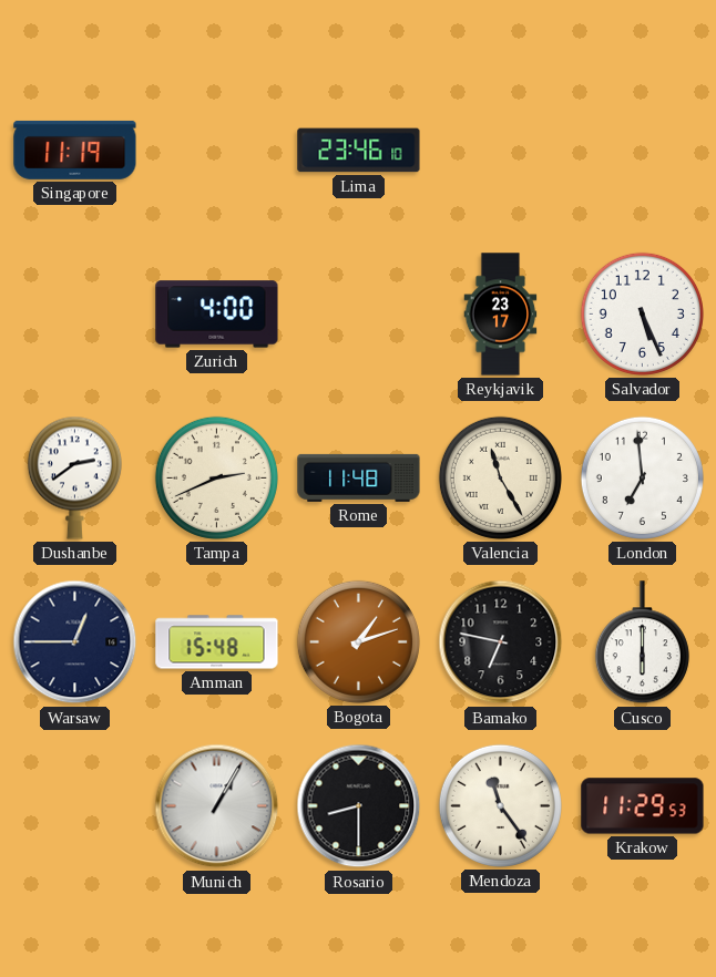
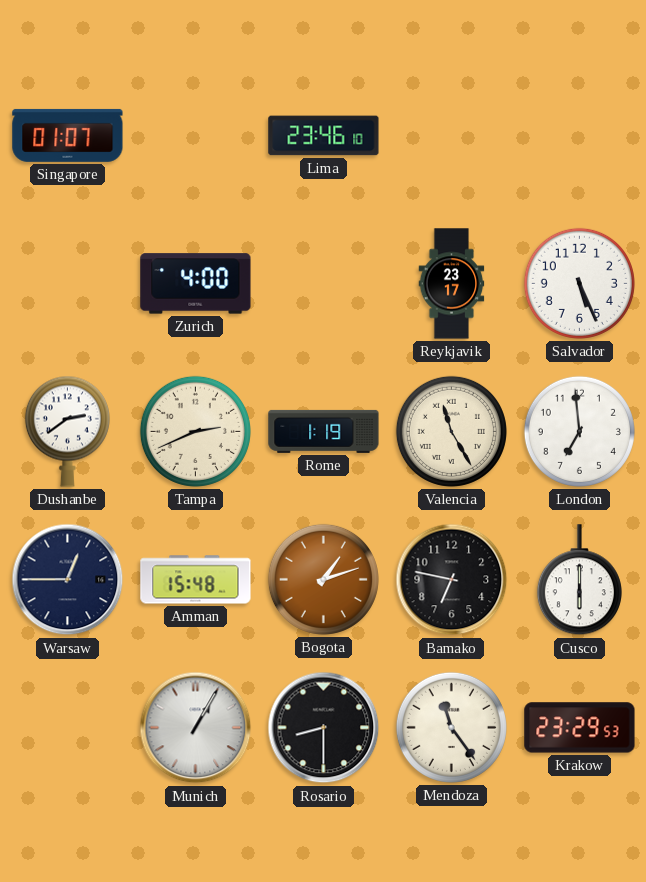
Singapore: 11:19 -> 01:07 (68, 135)
Rome: 11:48 -> 1:19 (324, 431)
Krakow: 11:29 -> 23:29 (580, 728)
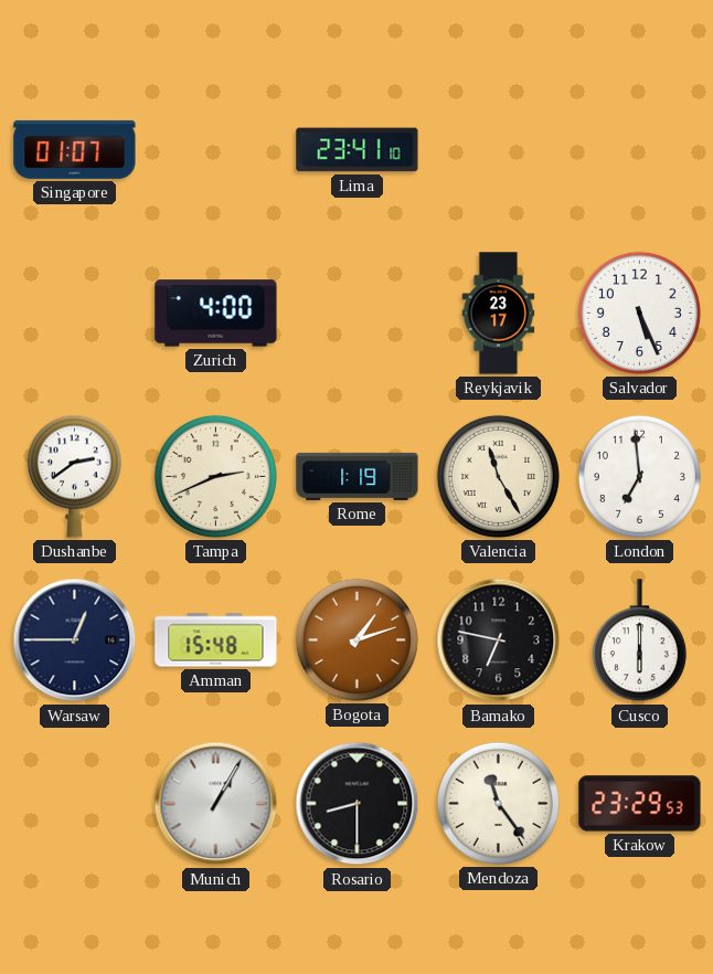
Lima: 23:46 -> 23:41 (358, 150)
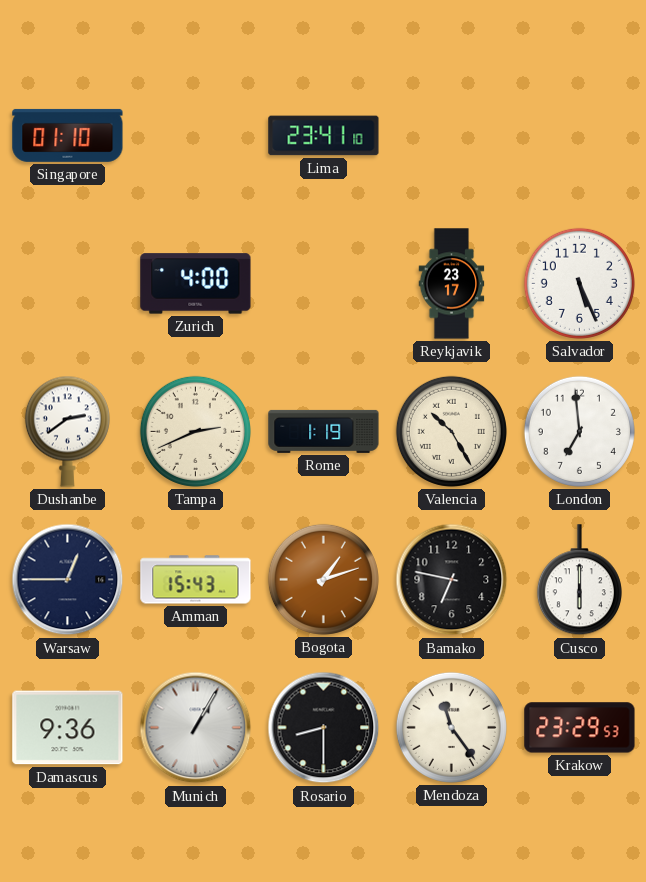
Singapore: 01:07 -> 01:10 (68, 135)
Valencia: 11:25 -> 10:25 (451, 431)
Amman: 15:48 -> 15:43 (196, 580)
Damascus: none -> 9:36 (68, 728)
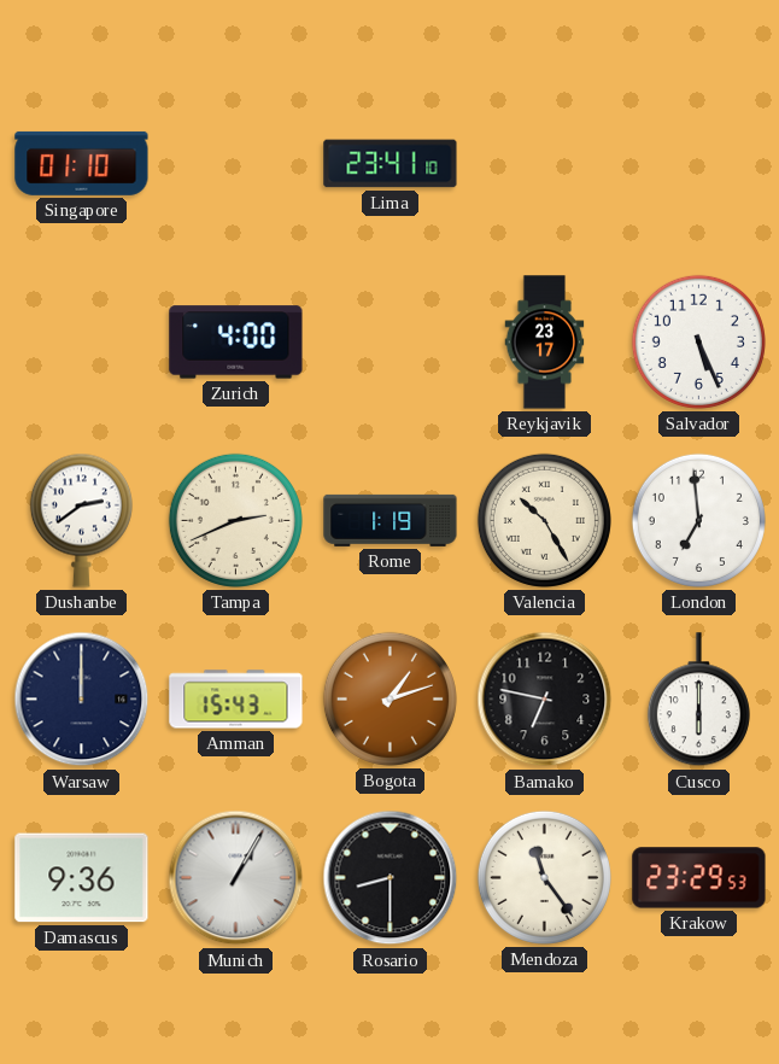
Warsaw: 12:45 -> 12:00 (82, 700)
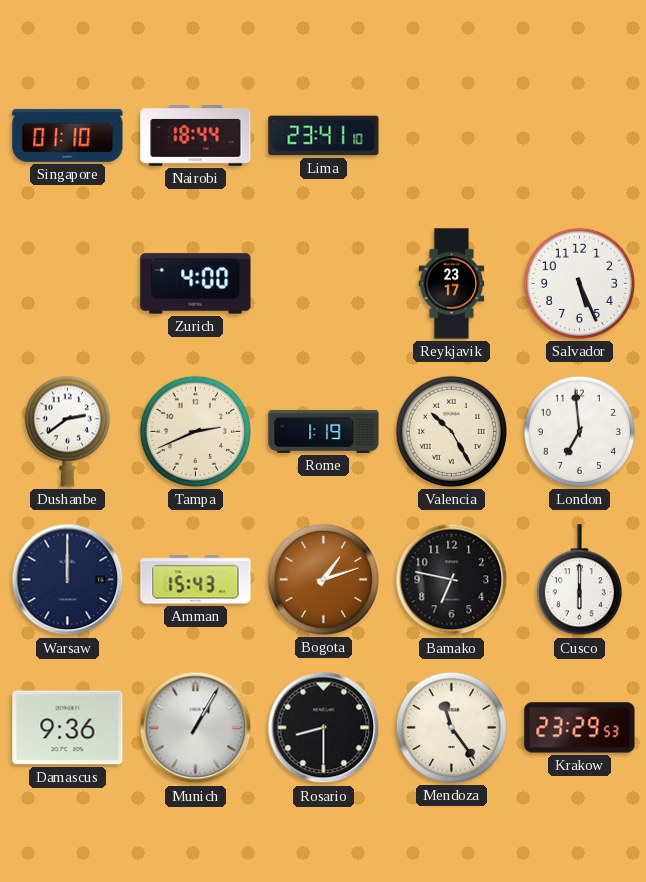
Nairobi: none -> 18:44 (196, 136)
